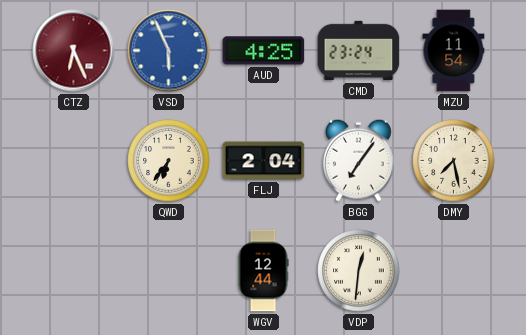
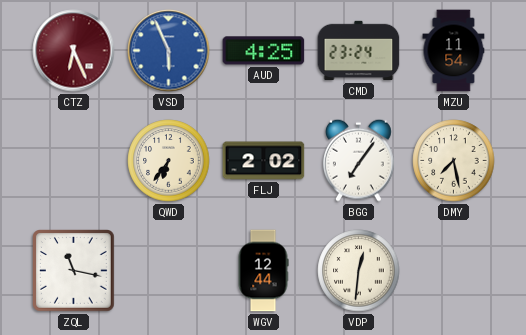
FLJ: 2:04 -> 2:02 (264, 161)
ZQL: none -> 11:17 (74, 271)
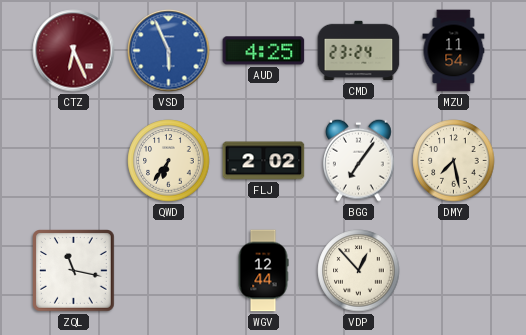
VDP: 12:31 -> 12:53 (359, 271)
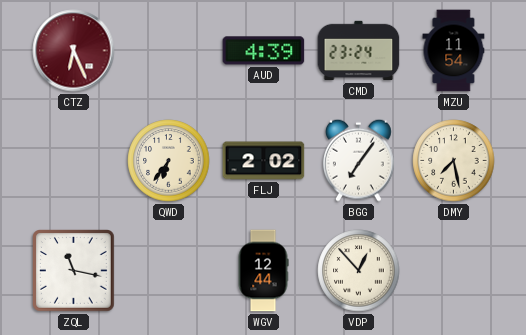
VSD: 5:56 -> none (169, 51)
AUD: 4:25 -> 4:39 (264, 51)
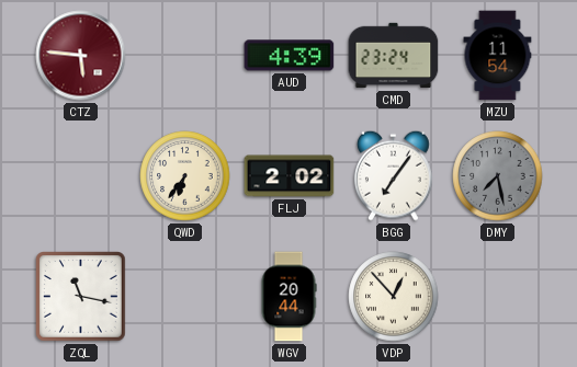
CTZ: 6:26 -> 5:46 (81, 56)
DMY dial: cream -> grey (498, 176)
WGV: 12:44 -> 20:44 (288, 297)
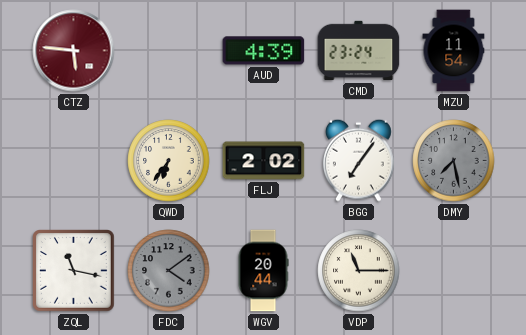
FDC: none -> 4:09 (169, 271)
VDP: 12:53 -> 11:15 (359, 271)
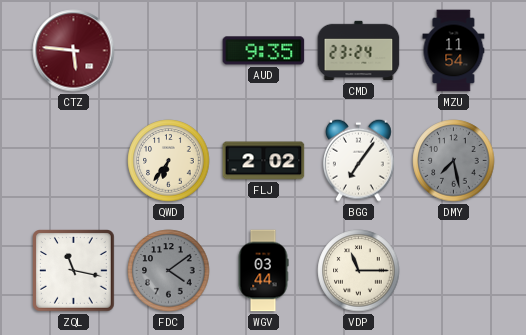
AUD: 4:39 -> 9:35 (264, 51)
WGV: 20:44 -> 03:44 (263, 271)
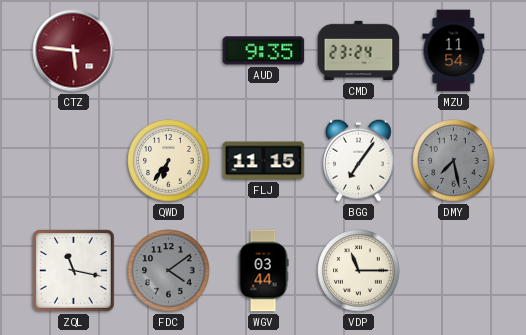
FLJ: 2:02 -> 11:15 (264, 161)
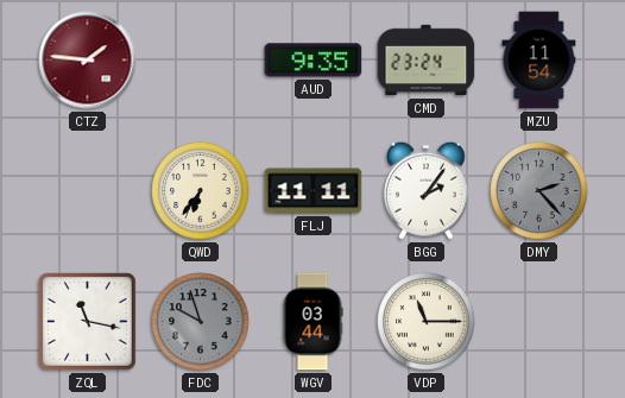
CTZ: 5:46 -> 1:46 (88, 61)
FLJ: 11:15 -> 11:11 (314, 191)
BGG: 7:06 -> 2:06 (425, 190)
DMY: 7:28 -> 2:23 (539, 191)
FDC: 4:09 -> 9:57 (201, 322)
